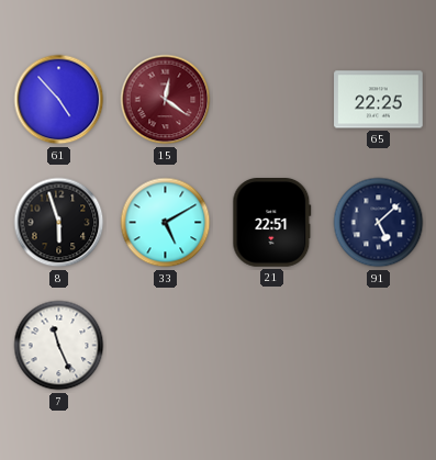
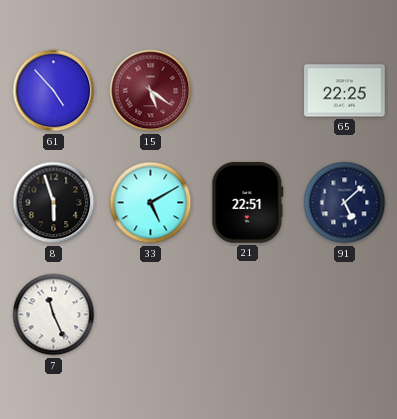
15: 12:21 -> 5:21 (151, 91)
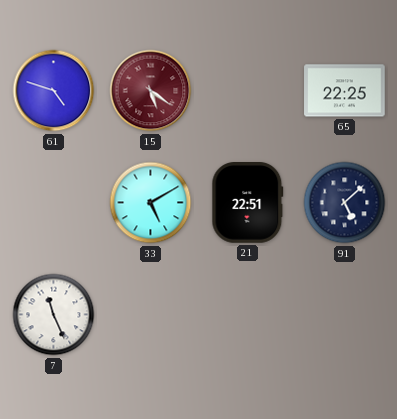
61: 4:53 -> 4:48 (54, 91)
8: 5:57 -> none (54, 203)
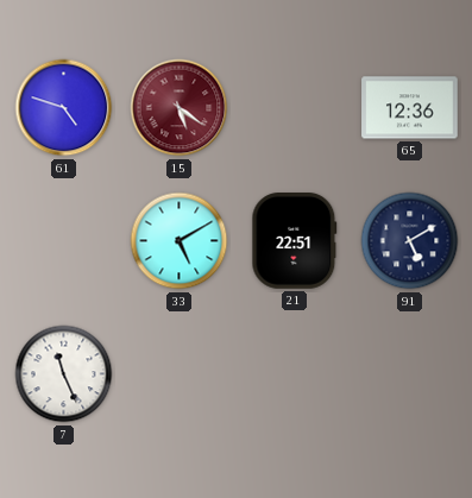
65: 22:25 -> 12:36 (410, 108)
91: 5:08 -> 5:10 (410, 241)
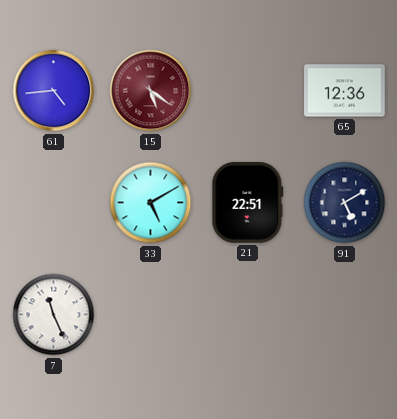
61: 4:48 -> 4:44 (54, 91)
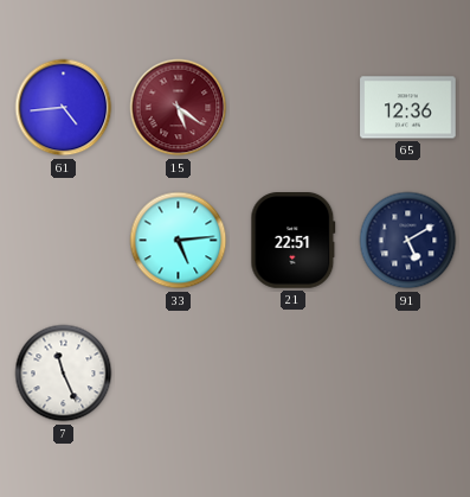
33: 5:10 -> 5:14 (179, 241)
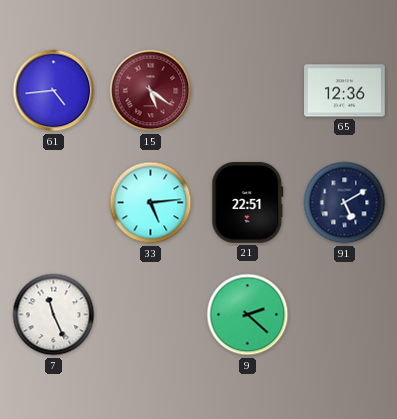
9: none -> 2:22 (248, 315)
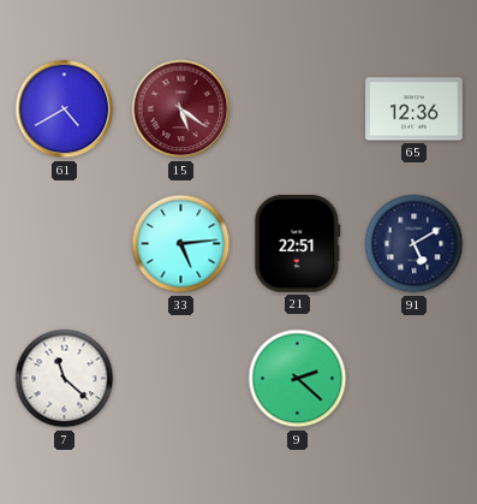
61: 4:44 -> 4:40 (65, 109)
7: 11:26 -> 11:22 (65, 379)
